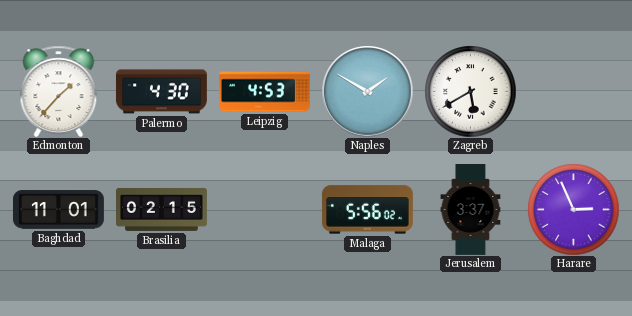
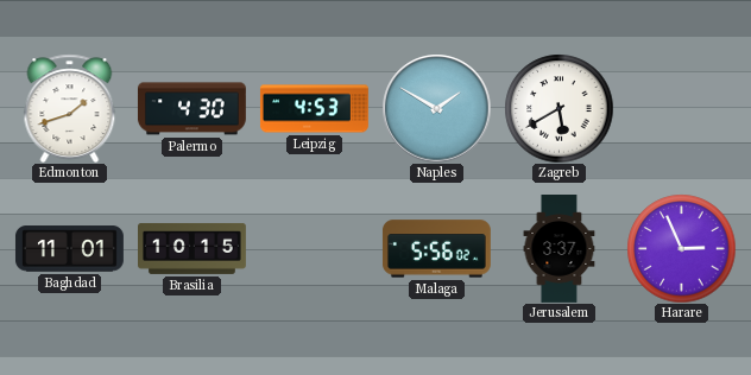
Edmonton: 1:37 -> 1:42 (70, 108)
Brasilia: 02:15 -> 10:15 (193, 248)
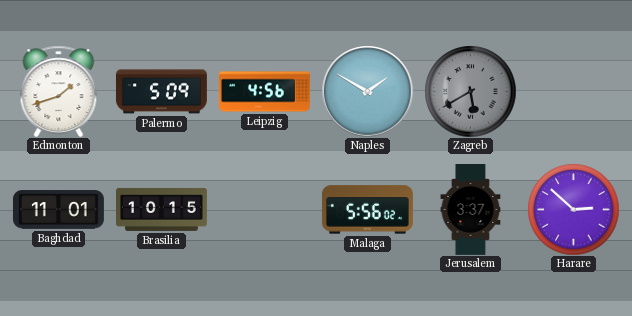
Palermo: 4:30 -> 5:09 (161, 92)
Leipzig: 4:53 -> 4:56 (265, 92)
Zagreb dial: white -> grey (470, 91)
Harare: 2:56 -> 2:52 (573, 209)
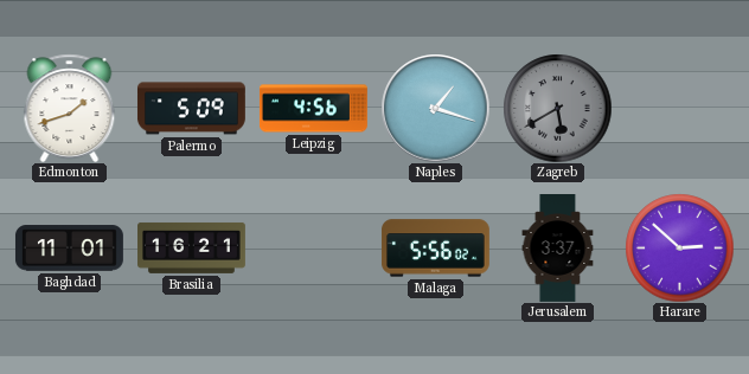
Naples: 1:50 -> 1:18 (435, 108)
Brasilia: 10:15 -> 16:21 (192, 247)
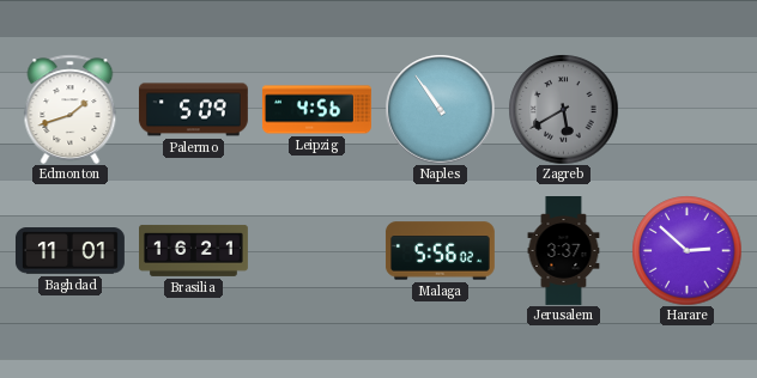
Naples: 1:18 -> 10:54 (440, 109)
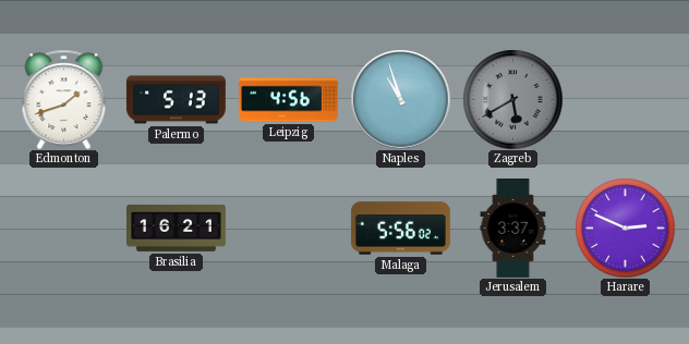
Palermo: 5:09 -> 5:13 (176, 100)
Naples: 10:54 -> 10:57 (400, 99)
Baghdad: 11:01 -> none (69, 251)
Harare: 2:52 -> 2:49 (625, 228)
